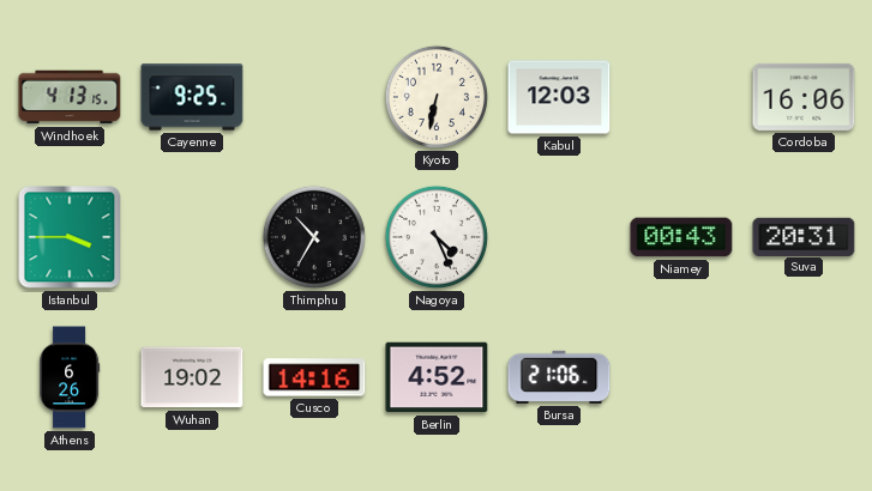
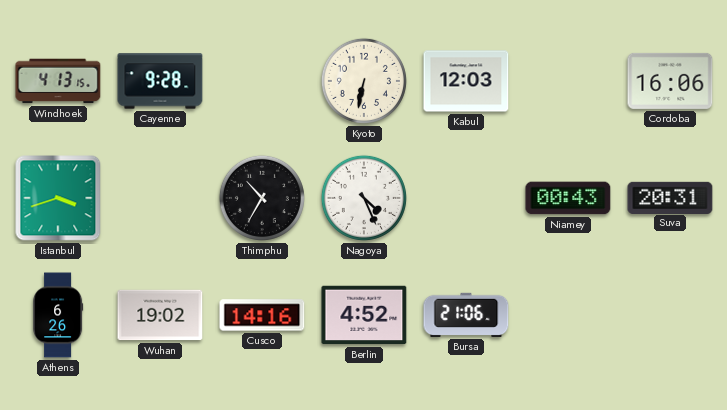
Cayenne: 9:25 -> 9:28 (160, 81)
Istanbul: 3:45 -> 3:42 (58, 198)
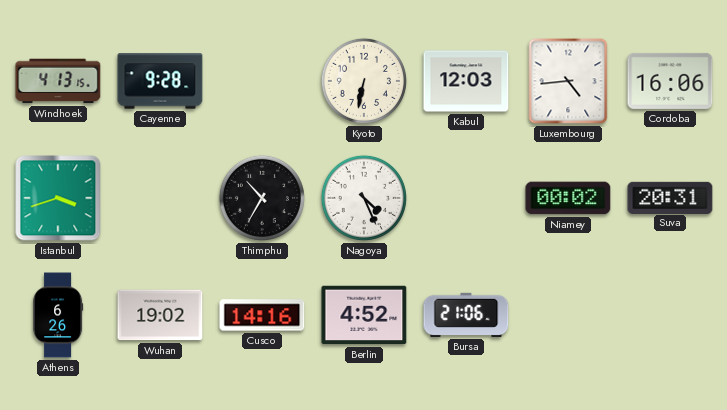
Luxembourg: none -> 4:44 (568, 81)
Niamey: 00:43 -> 00:02 (568, 198)
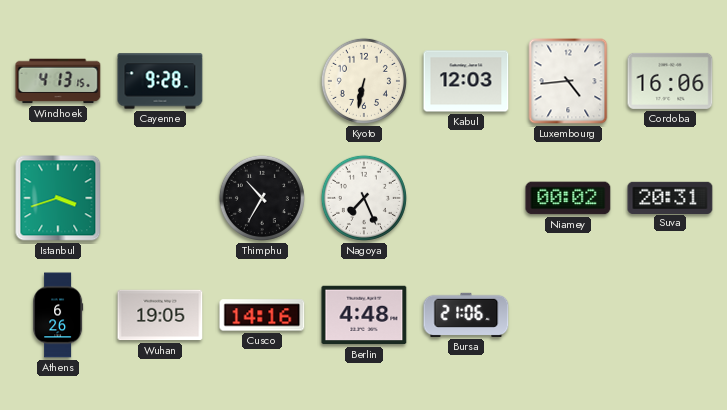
Nagoya: 4:26 -> 7:26 (364, 198)
Wuhan: 19:02 -> 19:05 (160, 315)
Berlin: 4:52 -> 4:48 (364, 315)
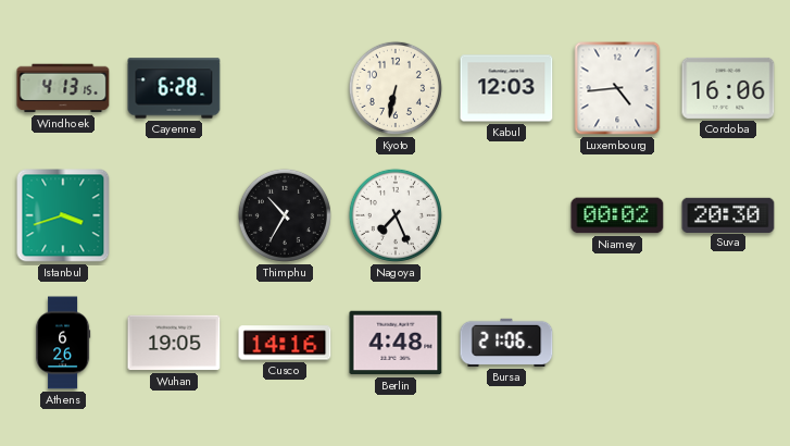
Cayenne: 9:28 -> 6:28 (174, 88)
Suva: 20:31 -> 20:30 (728, 214)
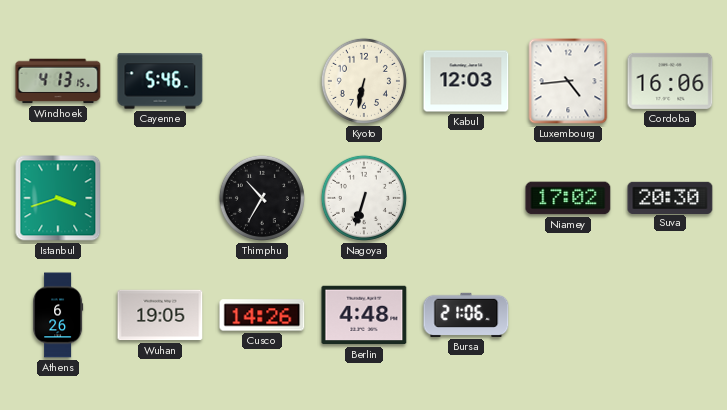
Cayenne: 6:28 -> 5:46 (160, 81)
Nagoya: 7:26 -> 6:33 (364, 198)
Niamey: 00:02 -> 17:02 (568, 198)
Cusco: 14:16 -> 14:26 (262, 315)
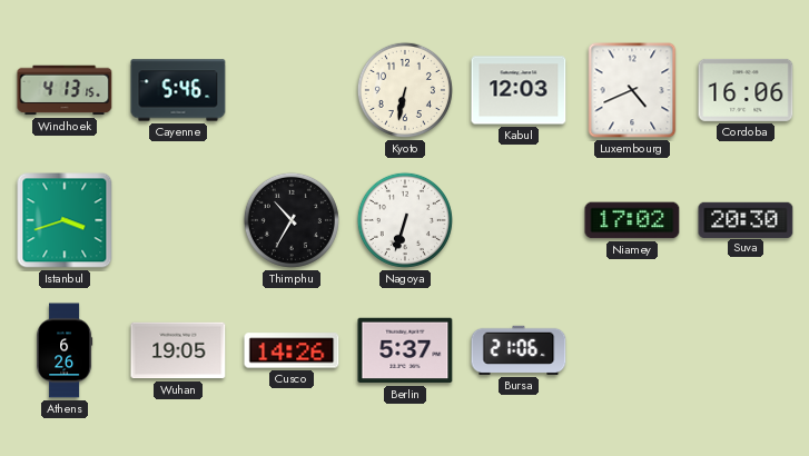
Luxembourg: 4:44 -> 4:41 (632, 90)
Berlin: 4:48 -> 5:37 (405, 350)
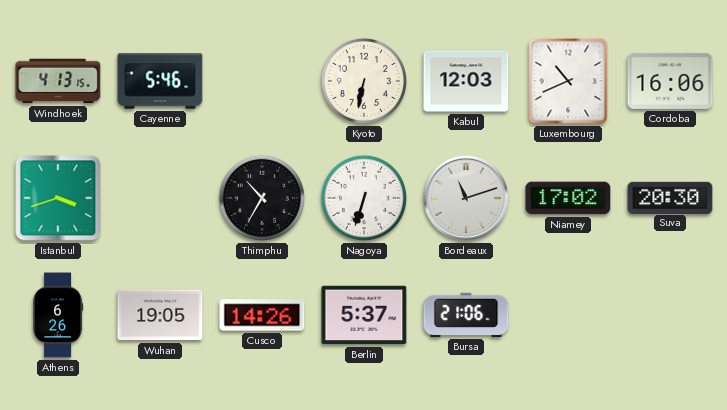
Luxembourg: 4:41 -> 10:41 (568, 81)
Bordeaux: none -> 11:12 (466, 198)
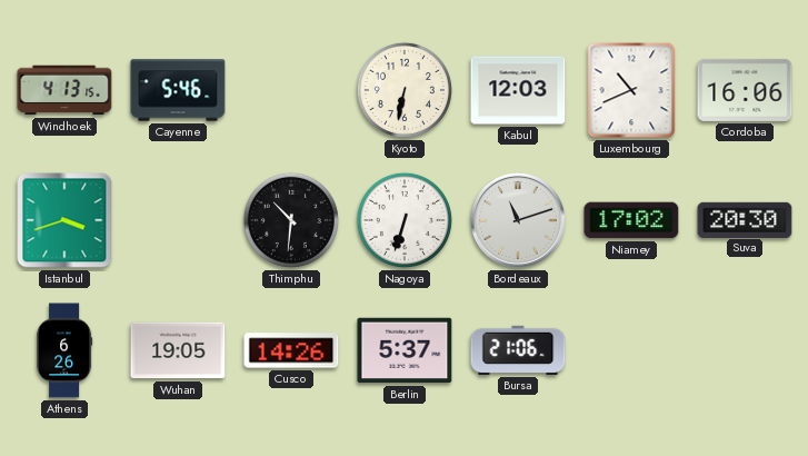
Thimphu: 10:35 -> 10:31 (291, 220)
